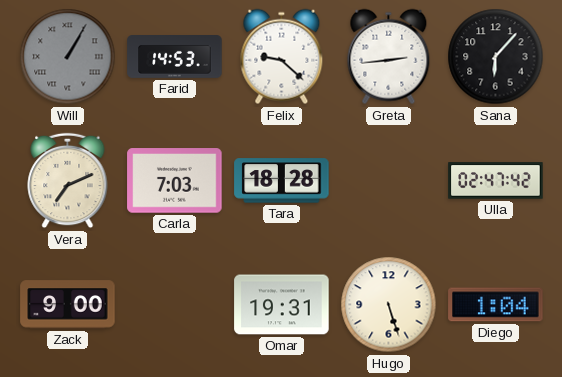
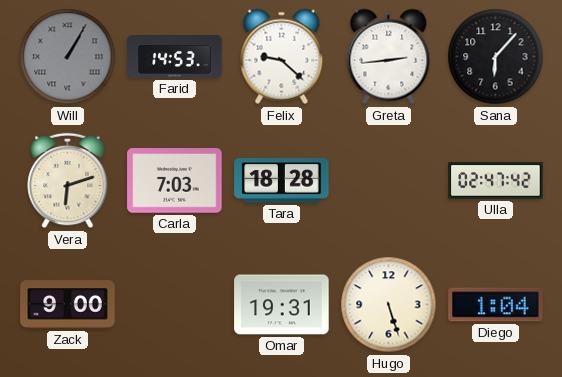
Vera: 7:11 -> 6:12 (68, 181)
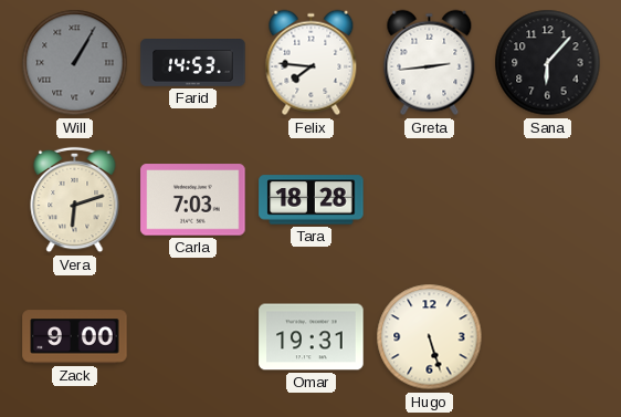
Felix: 9:22 -> 7:46 (312, 63)
Ulla: 02:47 -> none (496, 181)
Diego: 1:04 -> none (496, 305)
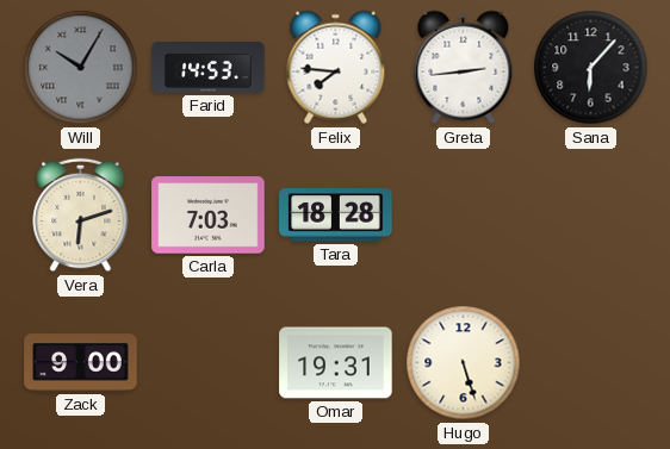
Will: 1:05 -> 10:05 (81, 68)
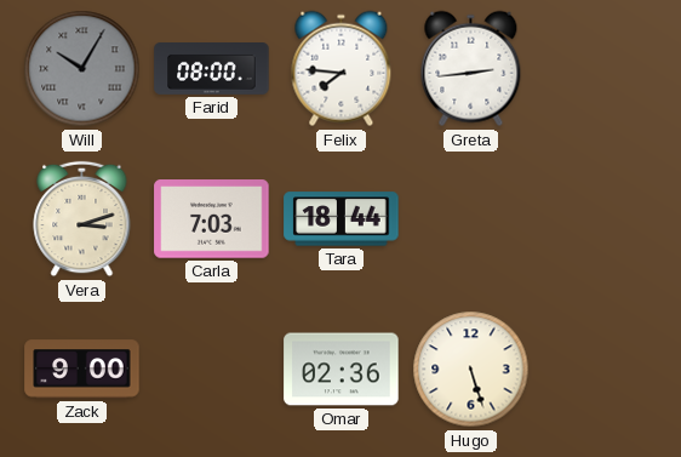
Farid: 14:53 -> 08:00 (212, 69)
Sana: 6:07 -> none (591, 68)
Vera: 6:12 -> 3:12 (82, 219)
Tara: 18:28 -> 18:44 (342, 219)
Omar: 19:31 -> 02:36 (342, 370)
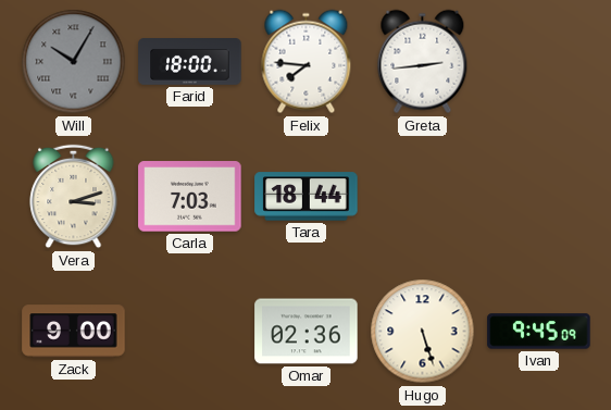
Farid: 08:00 -> 18:00 (190, 62)
Ivan: none -> 9:45 (539, 332)
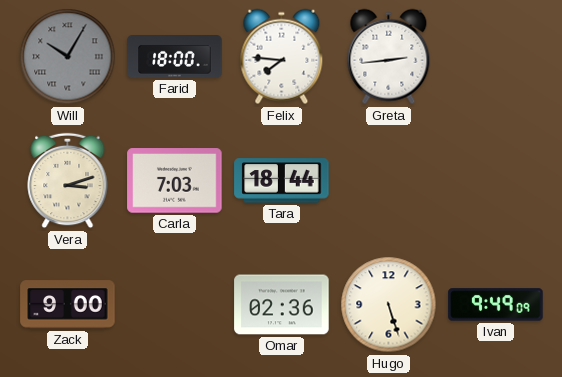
Ivan: 9:45 -> 9:49 (496, 305)
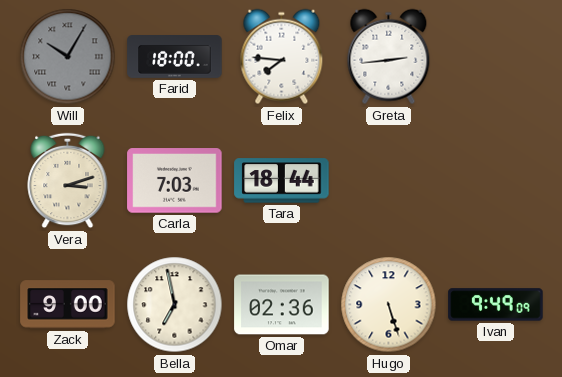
Bella: none -> 6:58 (175, 305)
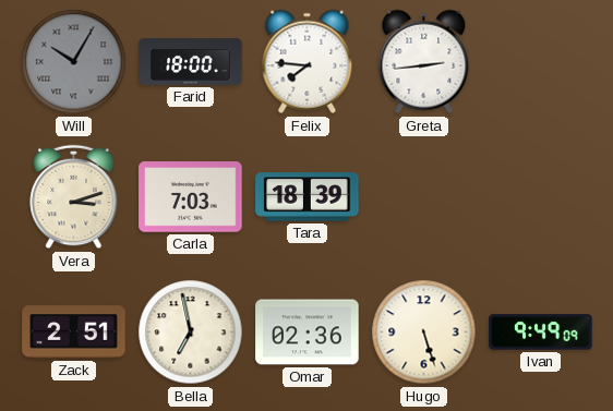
Tara: 18:44 -> 18:39 (308, 197)
Zack: 9:00 -> 2:51 (74, 333)
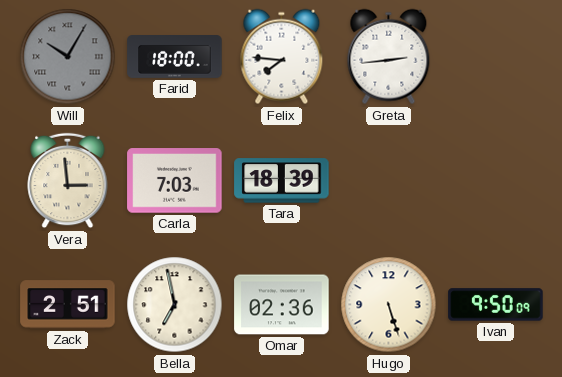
Vera: 3:12 -> 2:59 (68, 181)
Ivan: 9:49 -> 9:50 (496, 305)
